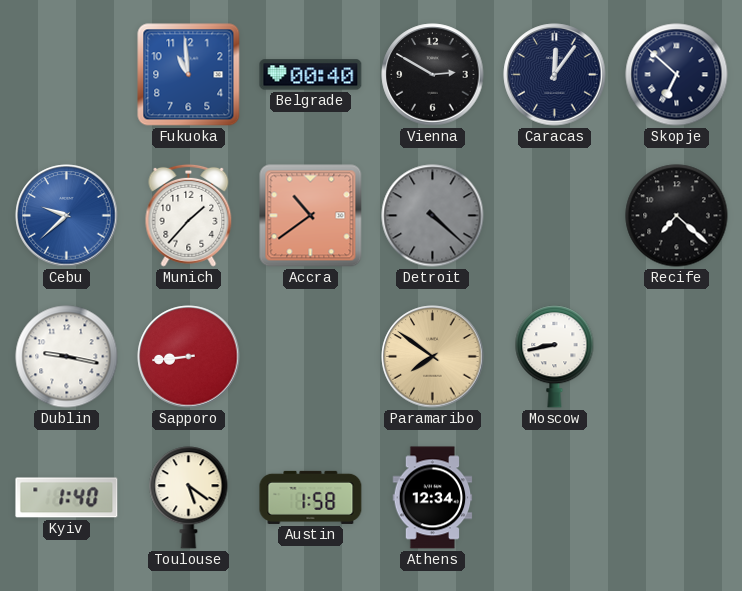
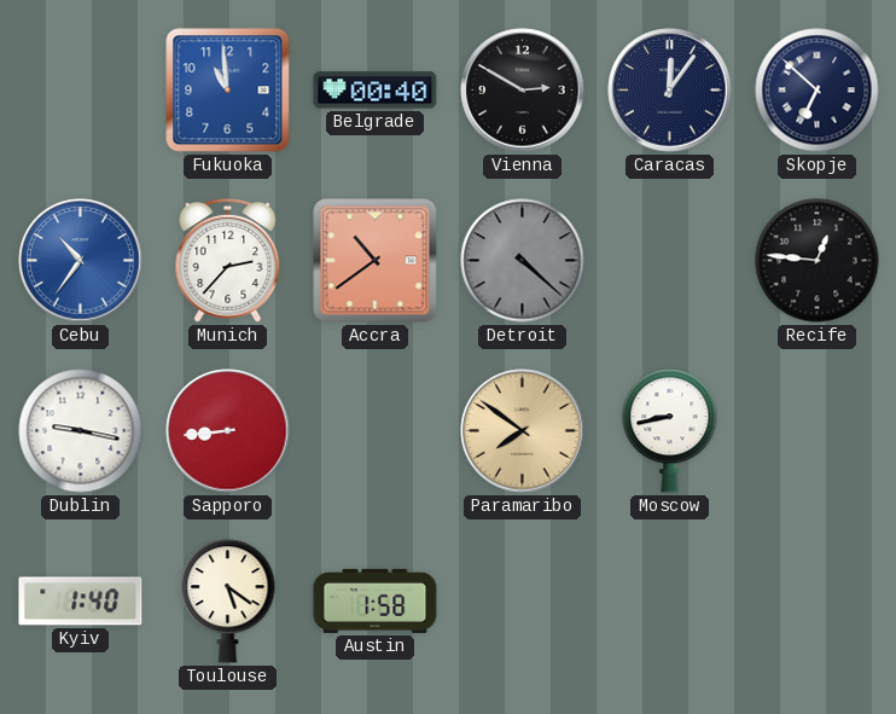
Cebu: 9:38 -> 10:36 (81, 261)
Munich: 1:37 -> 2:37 (228, 260)
Recife: 7:22 -> 12:46 (818, 261)
Athens: 12:34 -> none (433, 498)
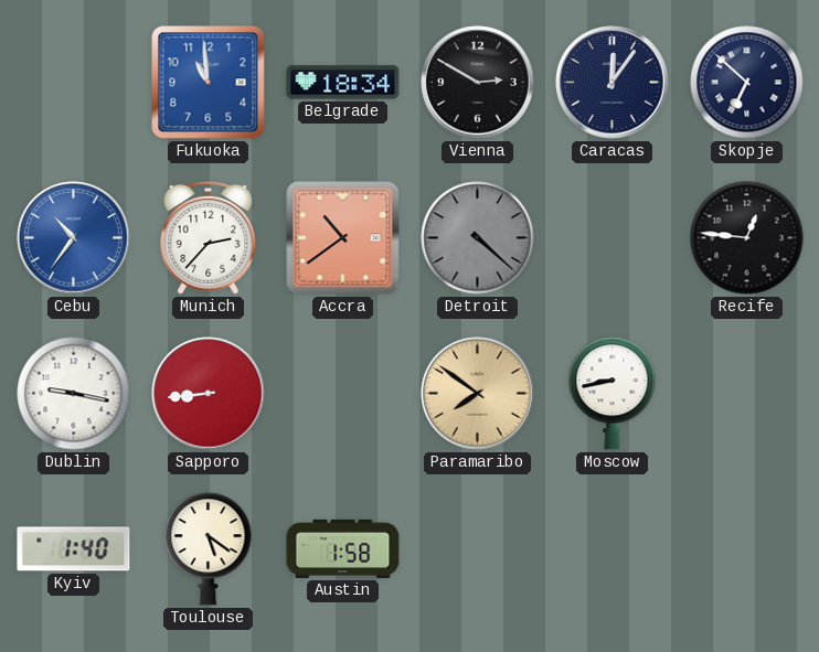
Belgrade: 00:40 -> 18:34 (343, 83)
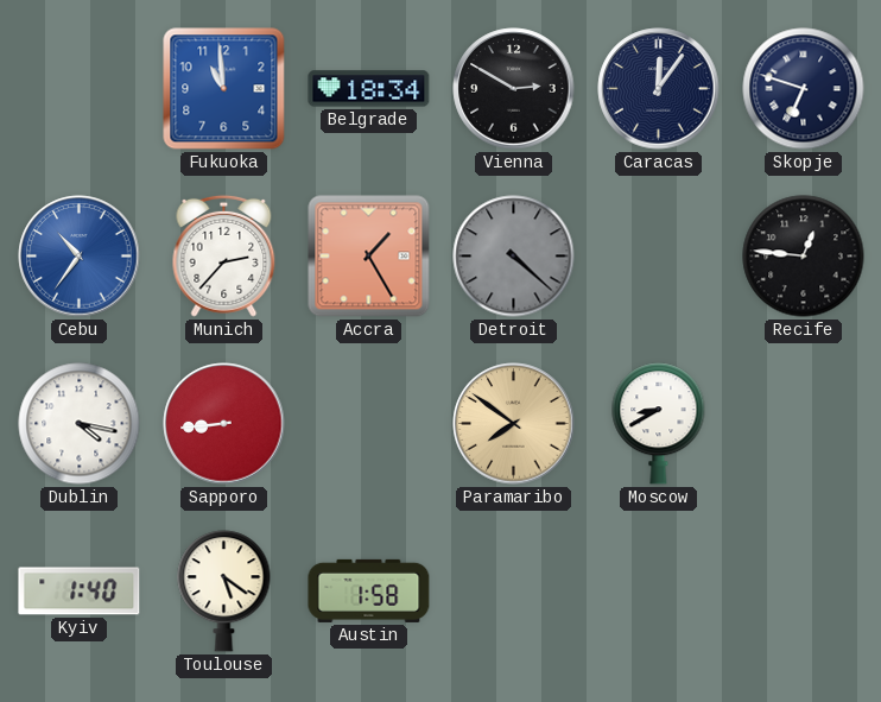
Skopje: 6:52 -> 6:48 (804, 89)
Accra: 10:39 -> 1:25 (369, 257)
Dublin: 9:17 -> 4:17 (80, 424)
Moscow: 8:43 -> 8:40 (659, 424)
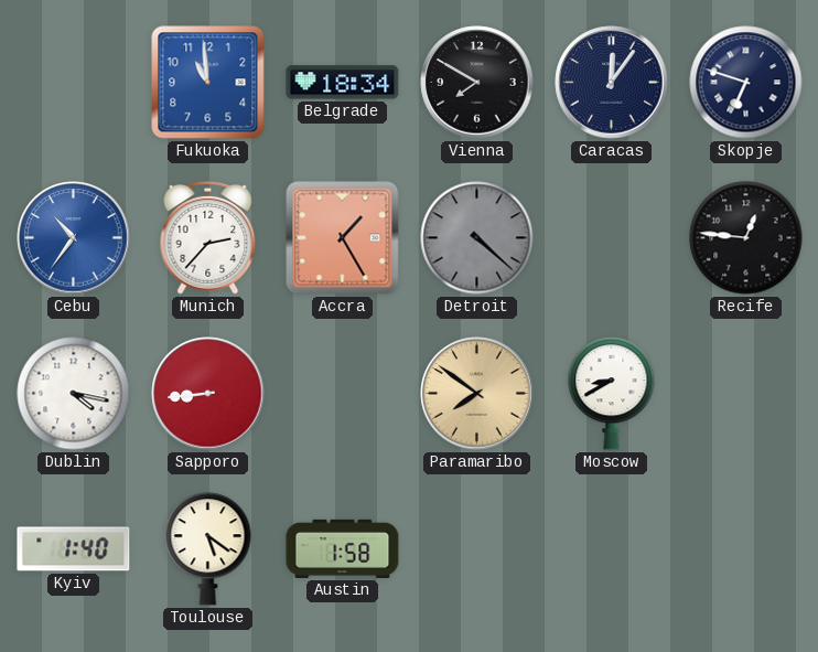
Vienna: 2:50 -> 7:50 (477, 83)
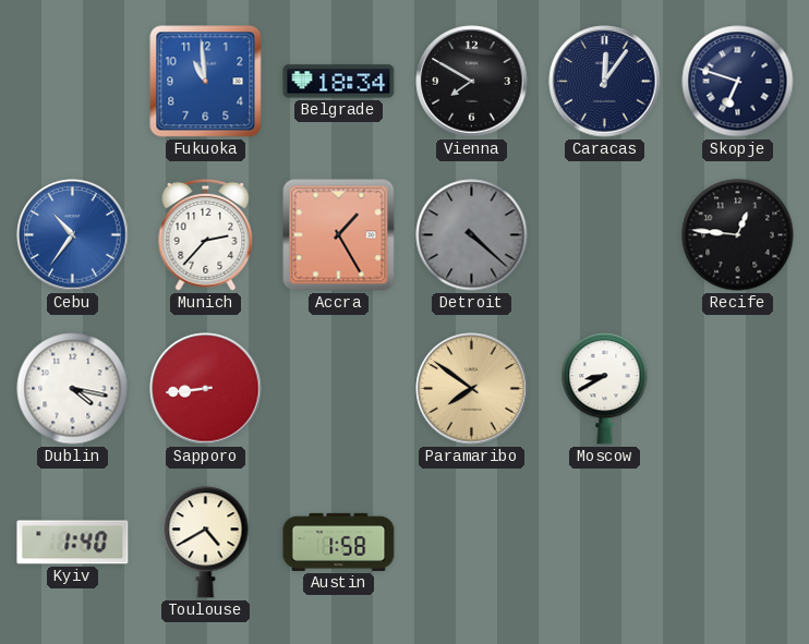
Toulouse: 5:21 -> 4:40 (206, 543)
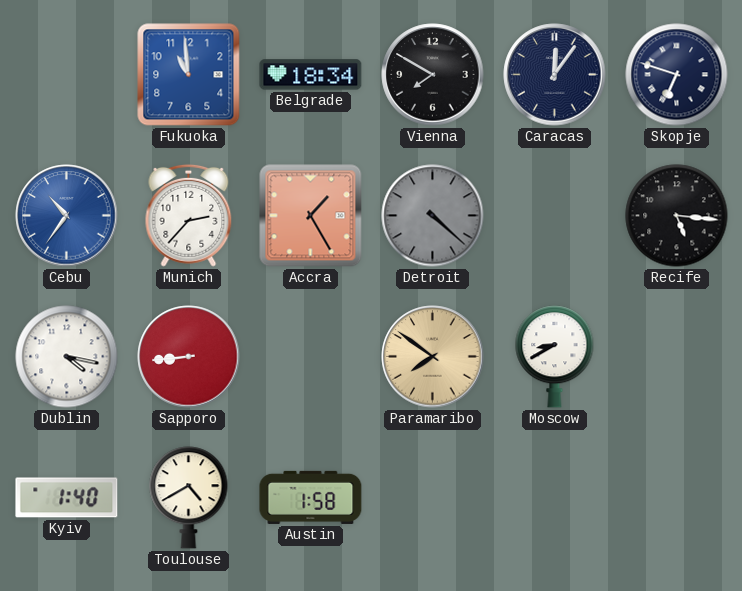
Recife: 12:46 -> 5:16 (677, 216)
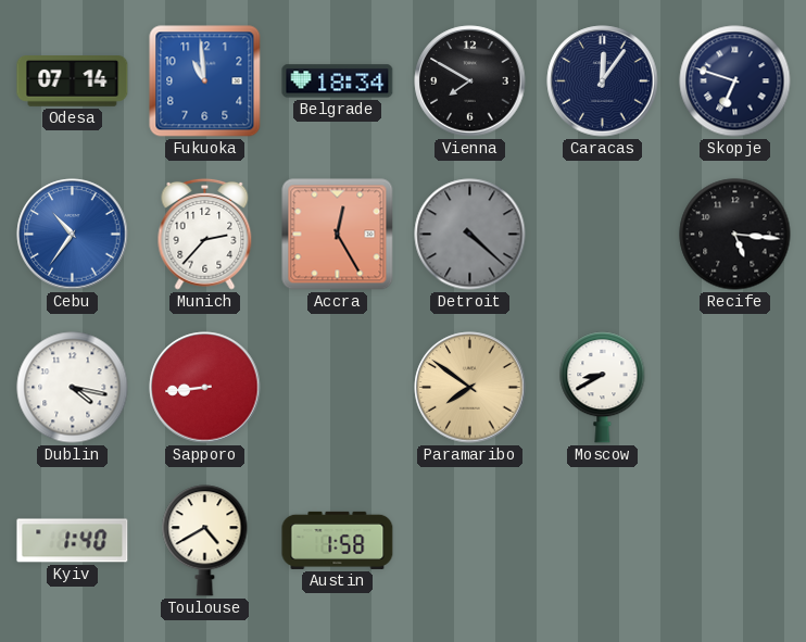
Odesa: none -> 07:14 (73, 81)
Accra: 1:25 -> 12:25 (338, 235)
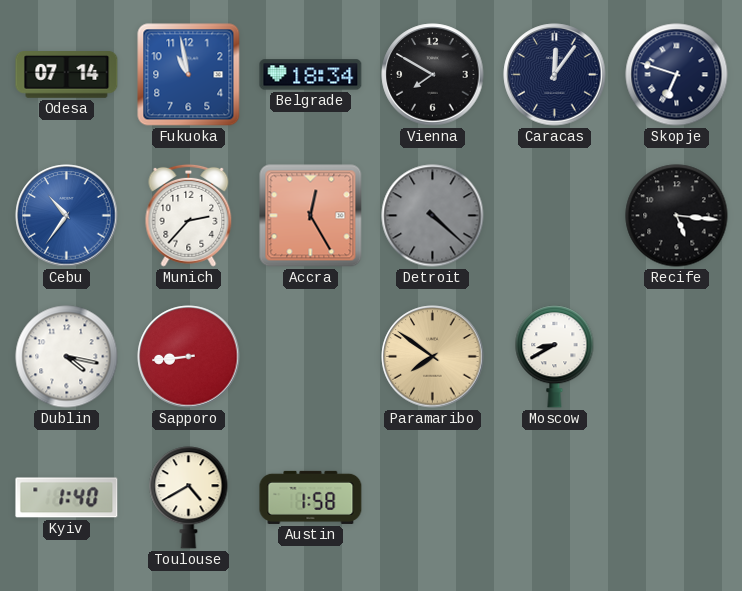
Fukuoka: 10:59 -> 10:58 (189, 75)
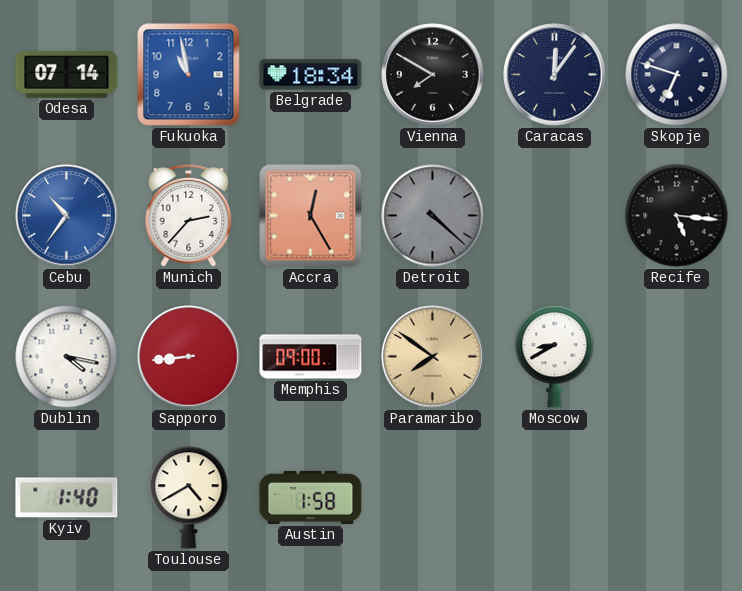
Memphis: none -> 09:00 (311, 357)
